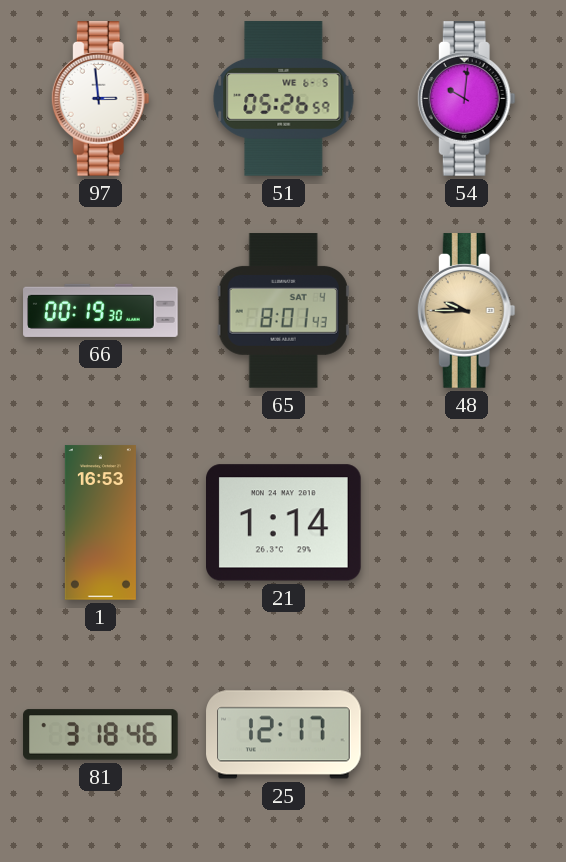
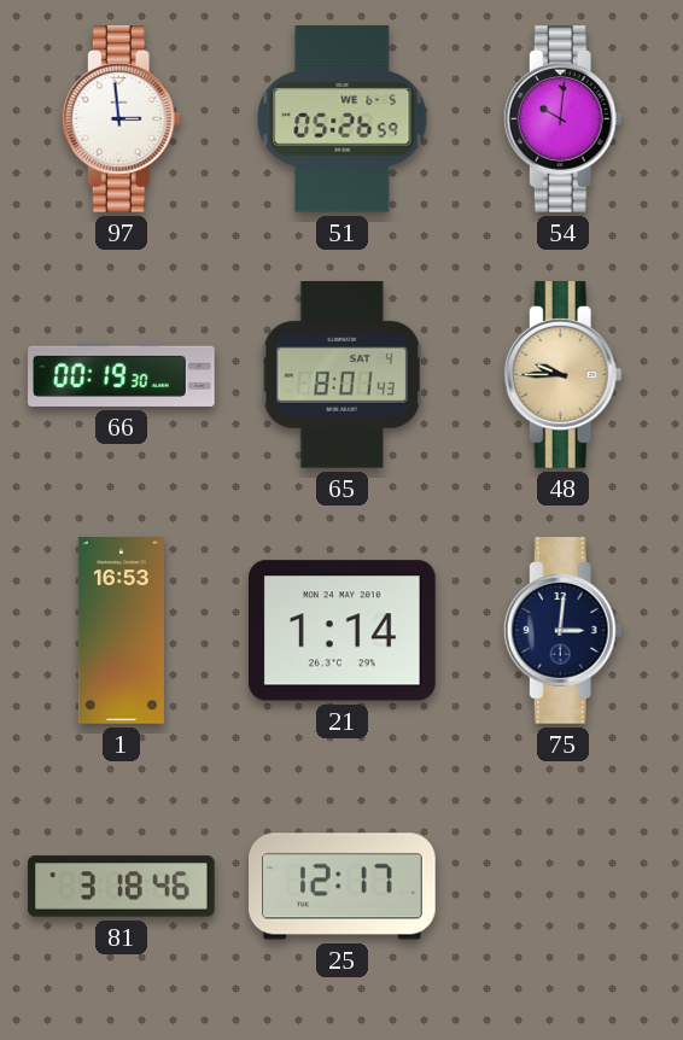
75: none -> 3:01 (562, 631)
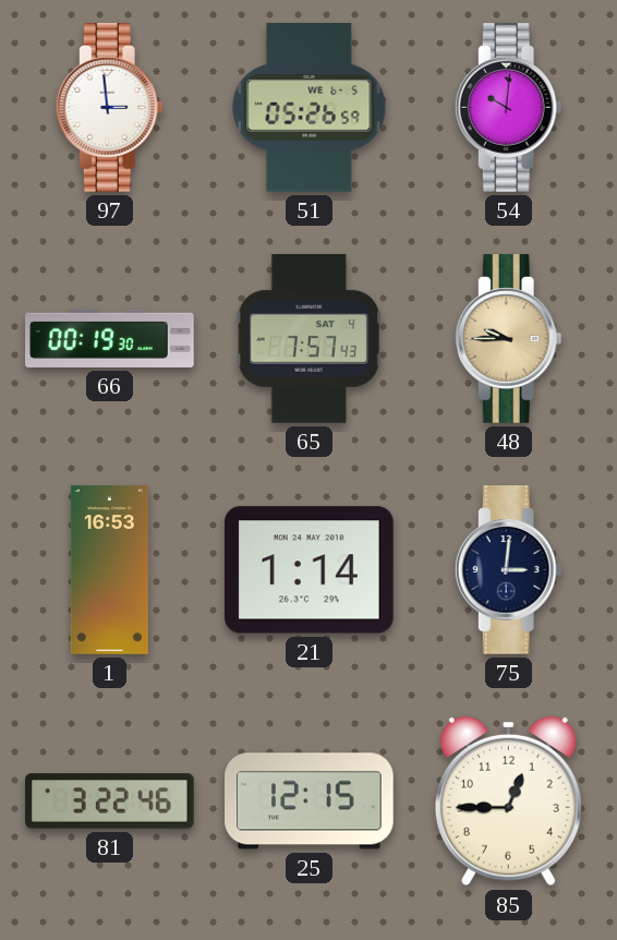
65: 8:01 -> 7:57 (308, 339)
81: 3:18 -> 3:22 (110, 802)
25: 12:17 -> 12:15 (310, 802)
85: none -> 12:45 (508, 802)
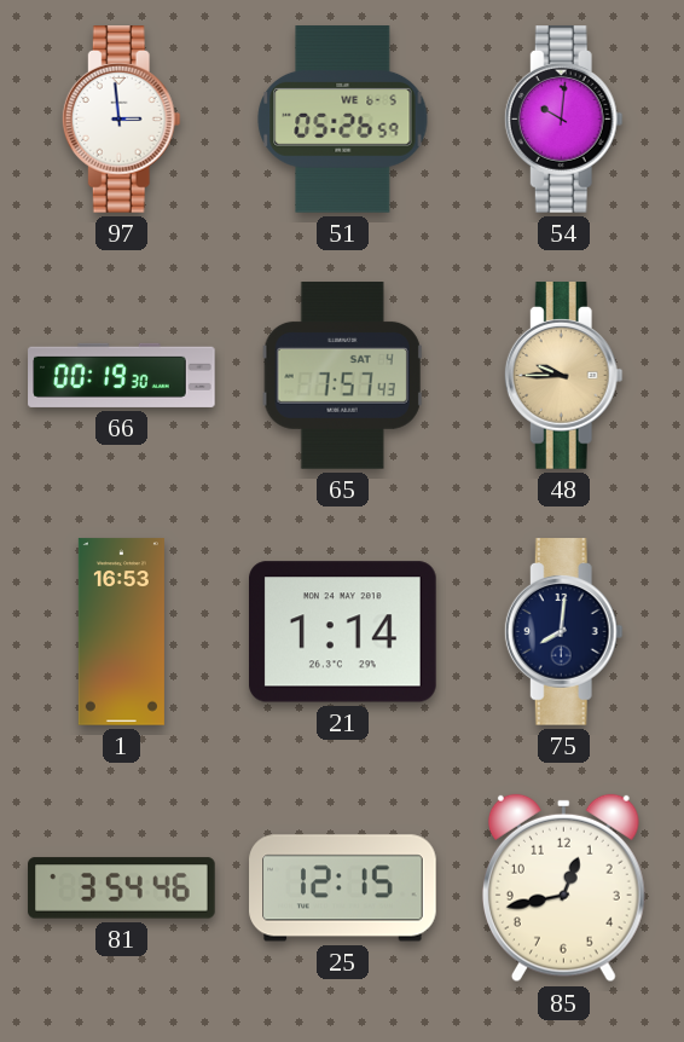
75: 3:01 -> 8:01 (563, 632)
81: 3:22 -> 3:54 (122, 888)
85: 12:45 -> 12:43 (563, 888)
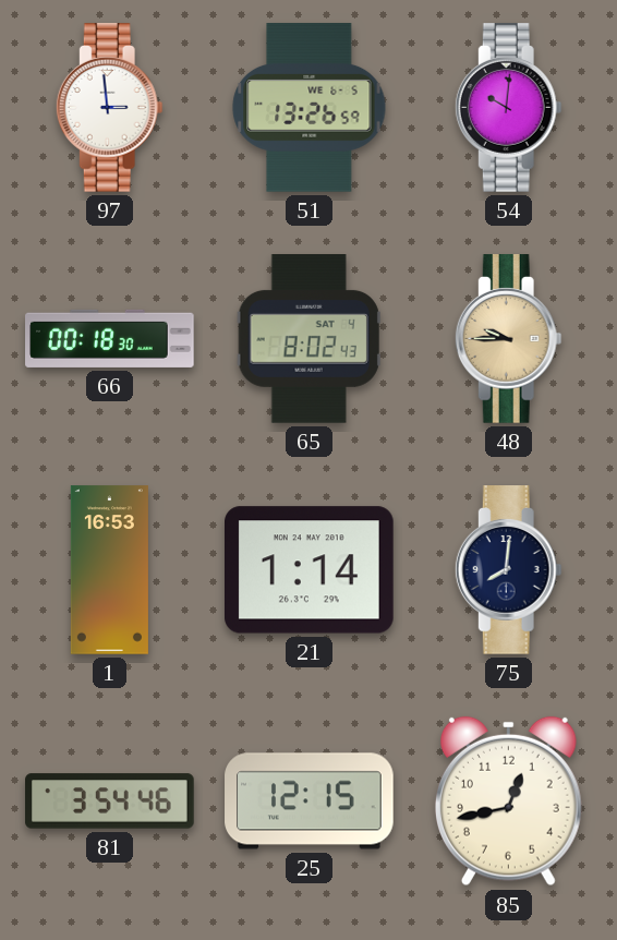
51: 05:26 -> 13:26 (310, 108)
66: 00:19 -> 00:18 (110, 338)
65: 7:57 -> 8:02 (308, 339)
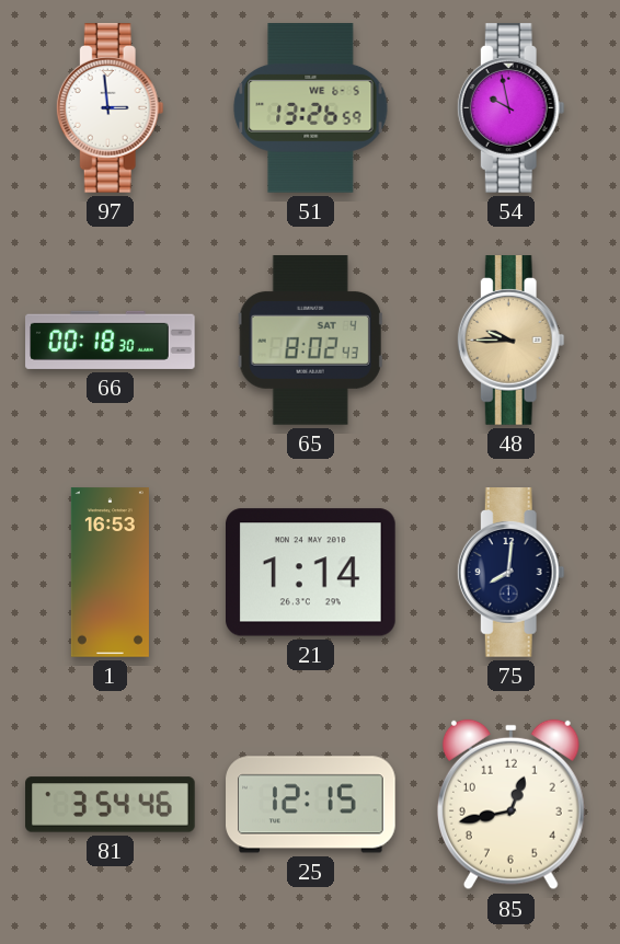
54: 10:01 -> 9:58 (510, 108)
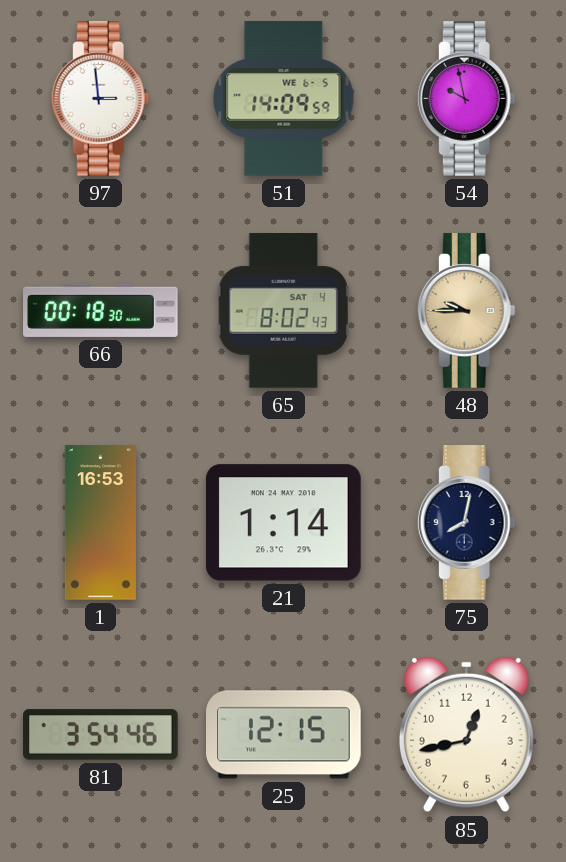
51: 13:26 -> 14:09 (284, 99)
75: 8:01 -> 8:02 (466, 523)
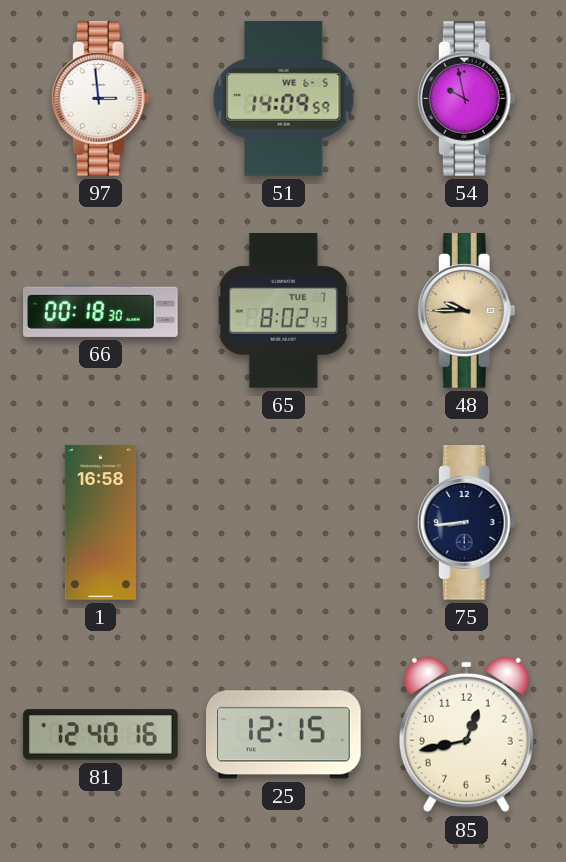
65 date: SAT 4 -> TUE 7 (283, 311)
1: 16:53 -> 16:58 (100, 523)
21: 1:14 -> none (284, 523)
75: 8:02 -> 8:44 (466, 523)
81: 3:54 -> 12:40 (101, 735)
